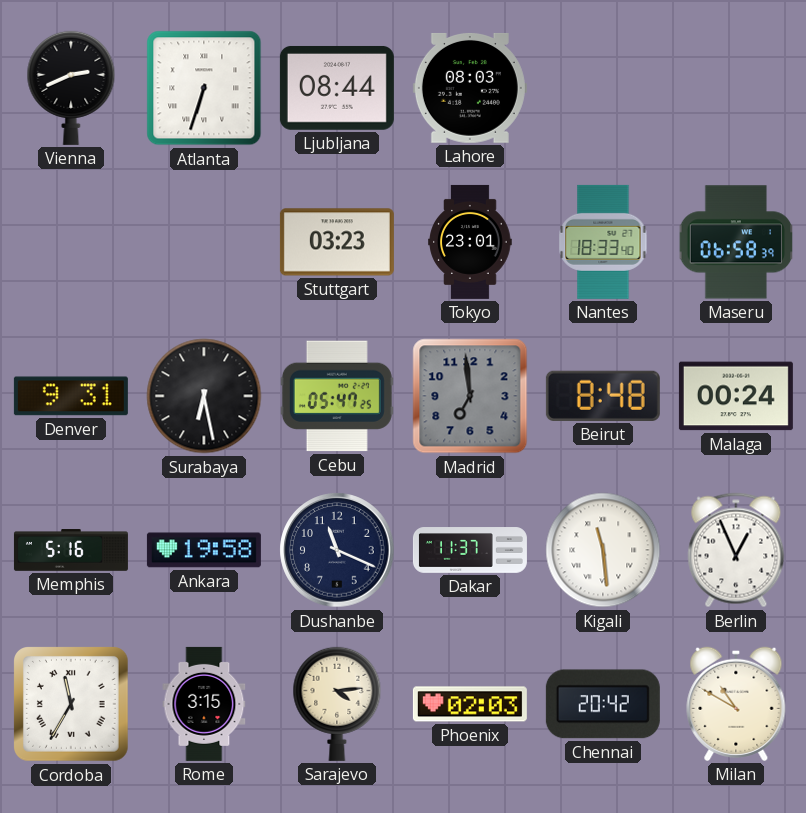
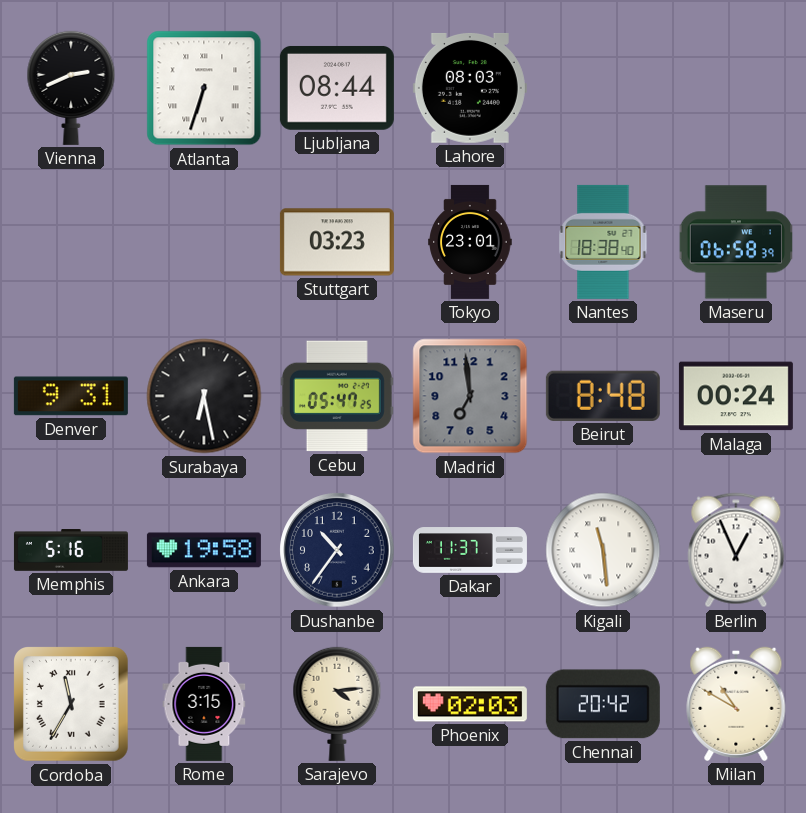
Nantes: 18:33 -> 18:38 (603, 242)
Dushanbe: 11:19 -> 10:36 (337, 550)
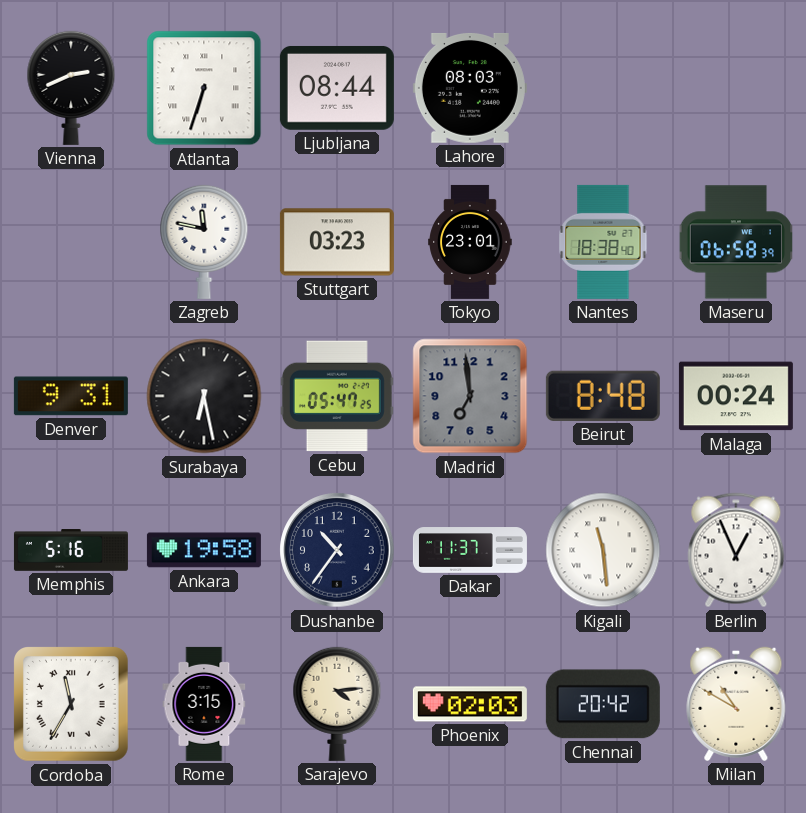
Zagreb: none -> 11:47 (204, 242)
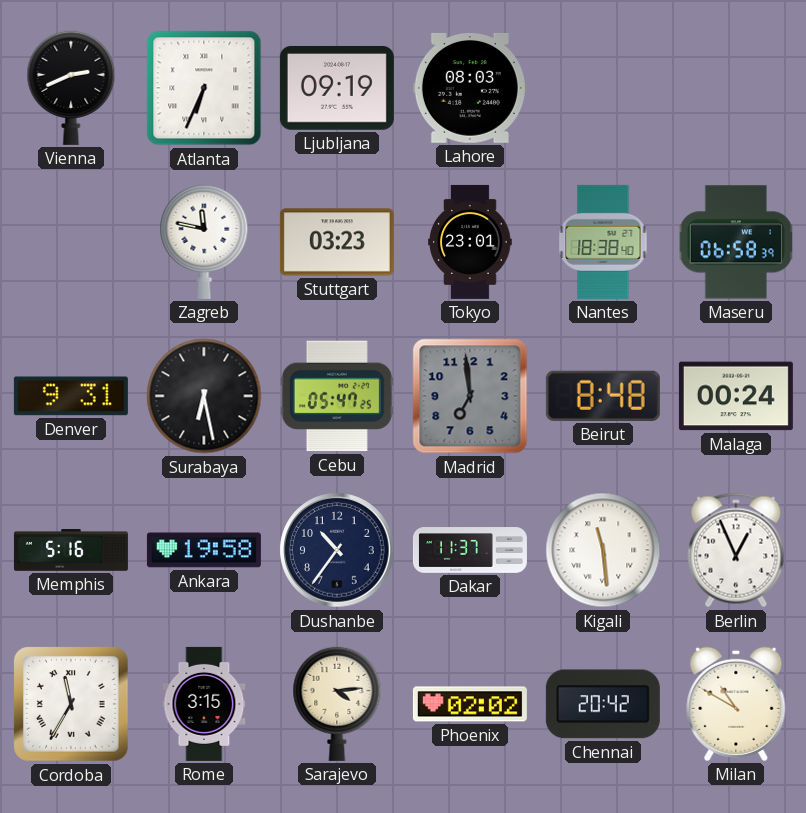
Atlanta: 6:33 -> 6:34 (204, 88)
Ljubljana: 08:44 -> 09:19 (337, 88)
Phoenix: 02:03 -> 02:02 (470, 704)
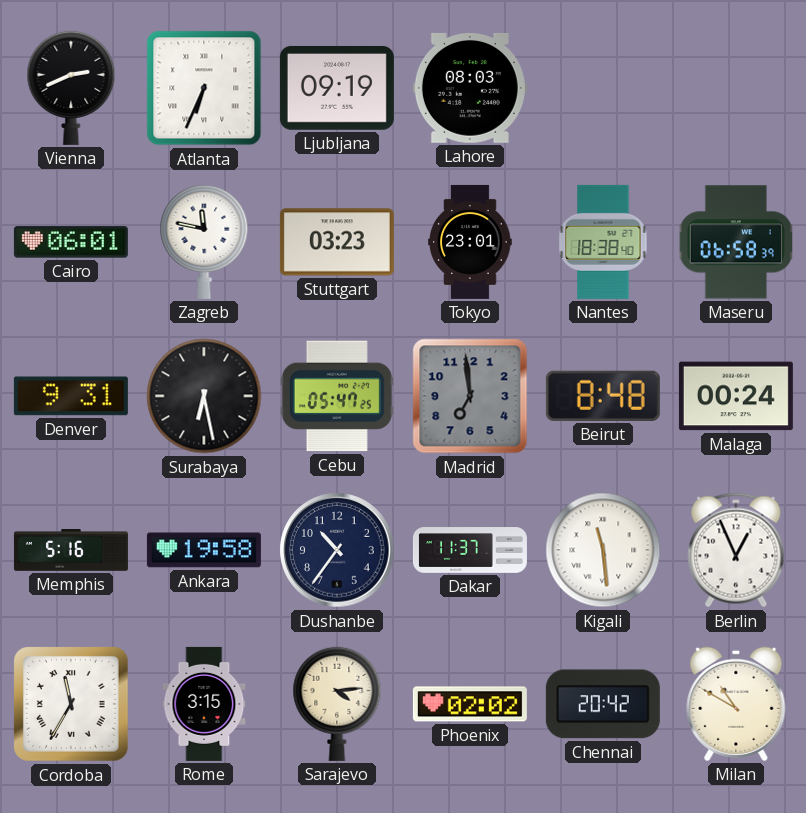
Cairo: none -> 06:01 (71, 242)
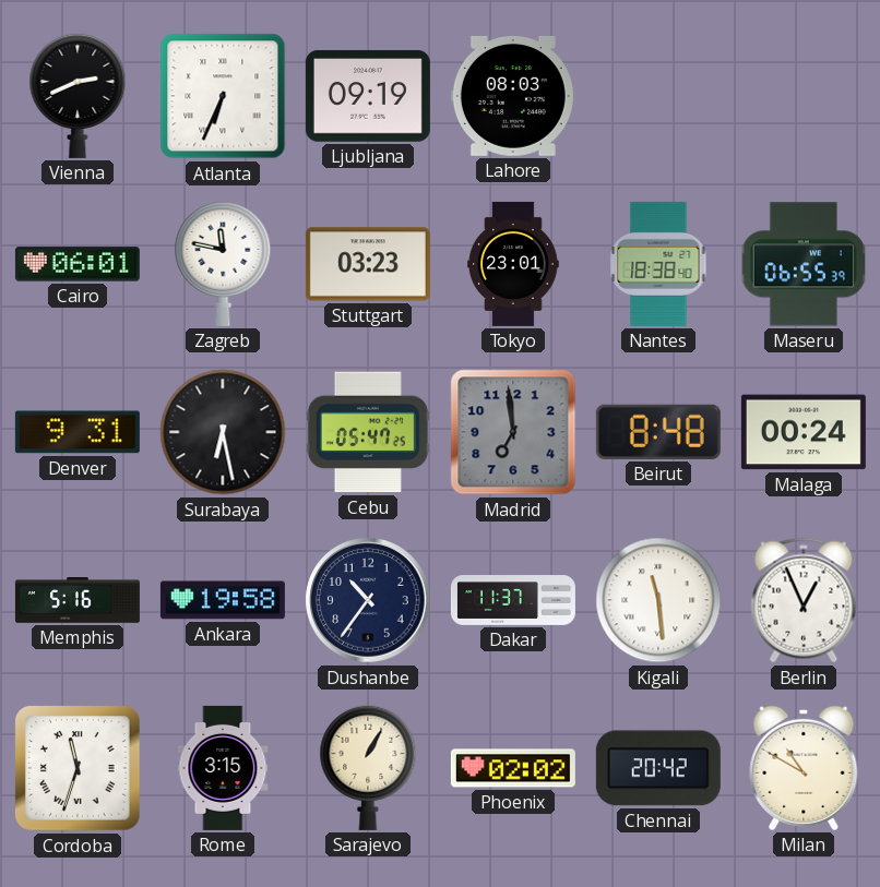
Maseru: 06:58 -> 06:55 (804, 264)
Cordoba: 11:35 -> 11:33 (79, 769)
Sarajevo: 4:14 -> 1:05 (368, 768)
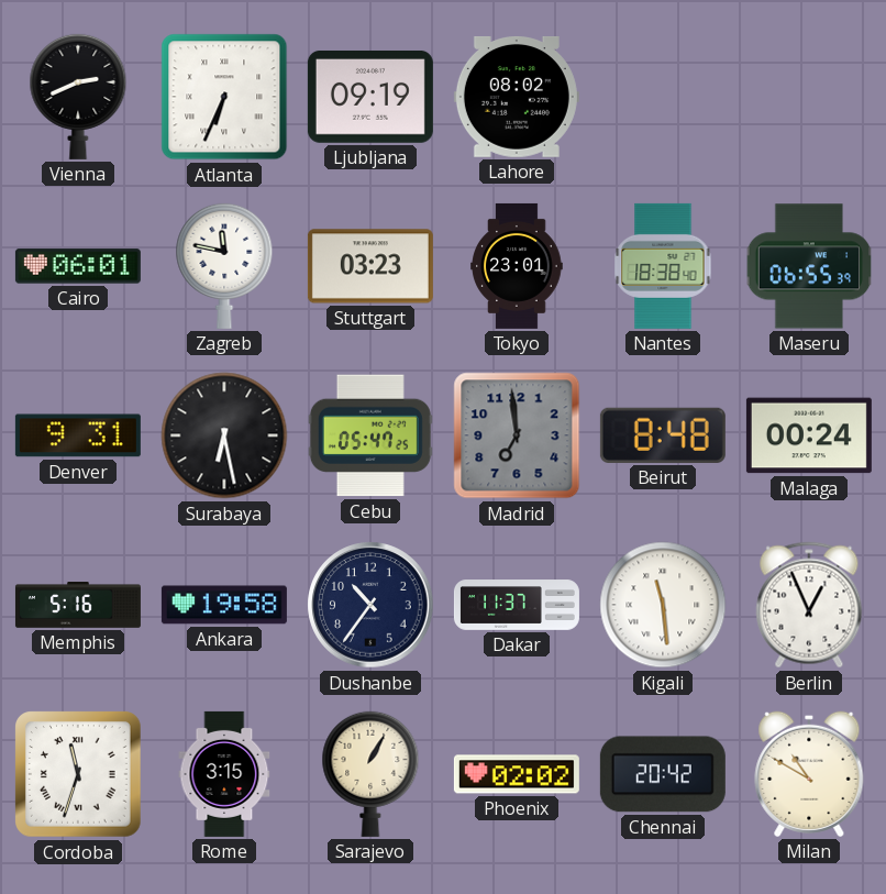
Lahore: 08:03 -> 08:02 (517, 97)
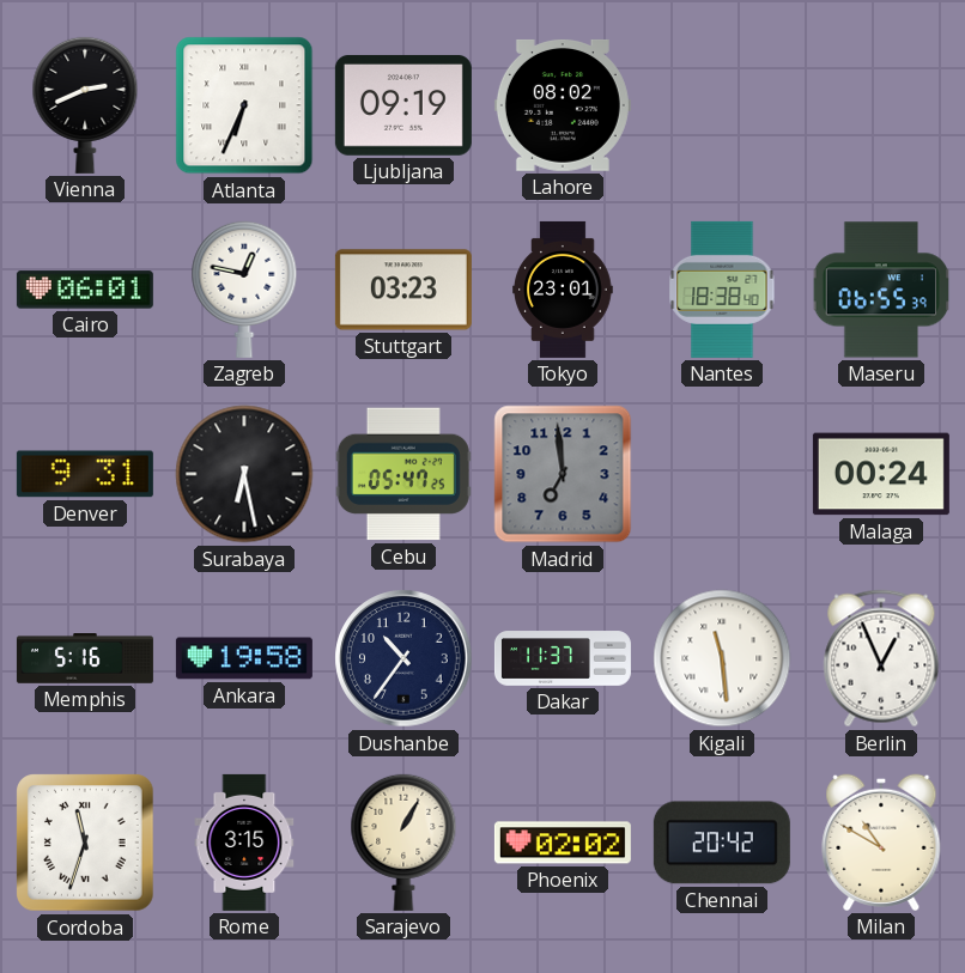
Zagreb: 11:47 -> 12:47 (244, 290)
Beirut: 8:48 -> none (663, 435)
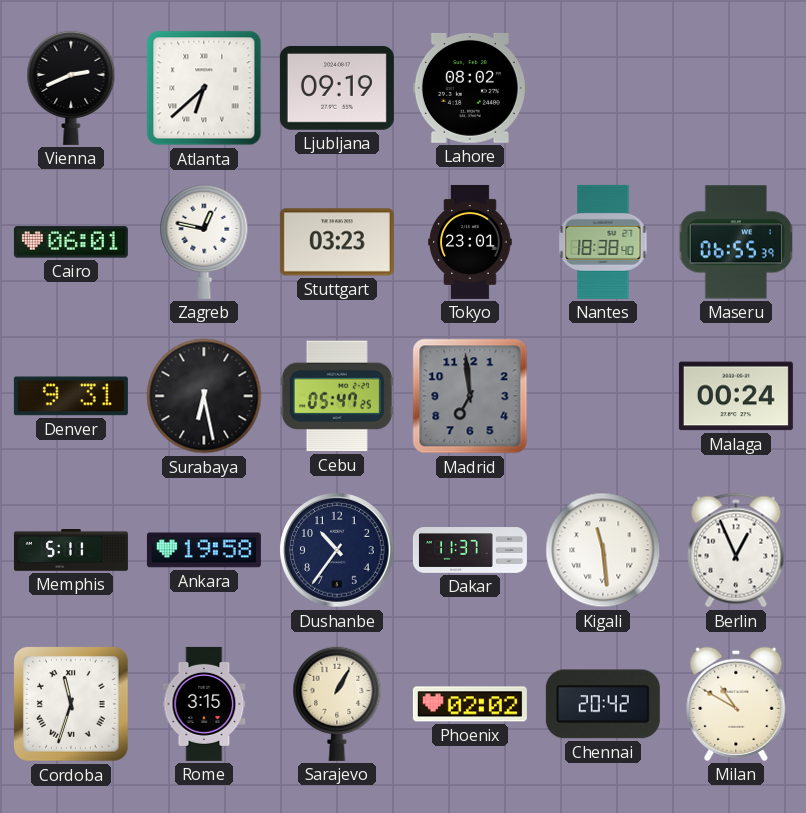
Atlanta: 6:34 -> 6:38 (204, 88)
Memphis: 5:16 -> 5:11 (71, 550)
